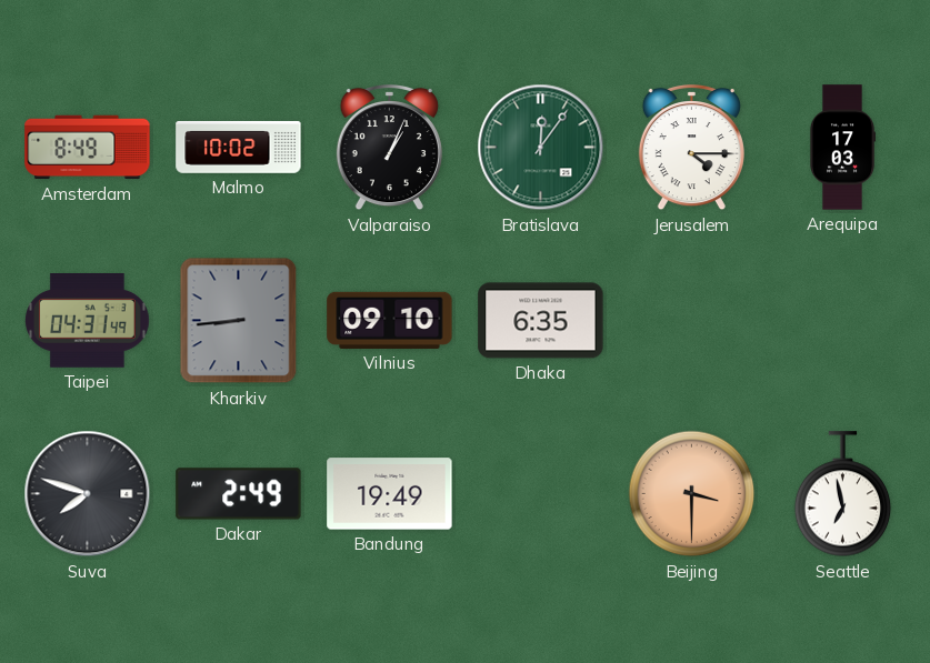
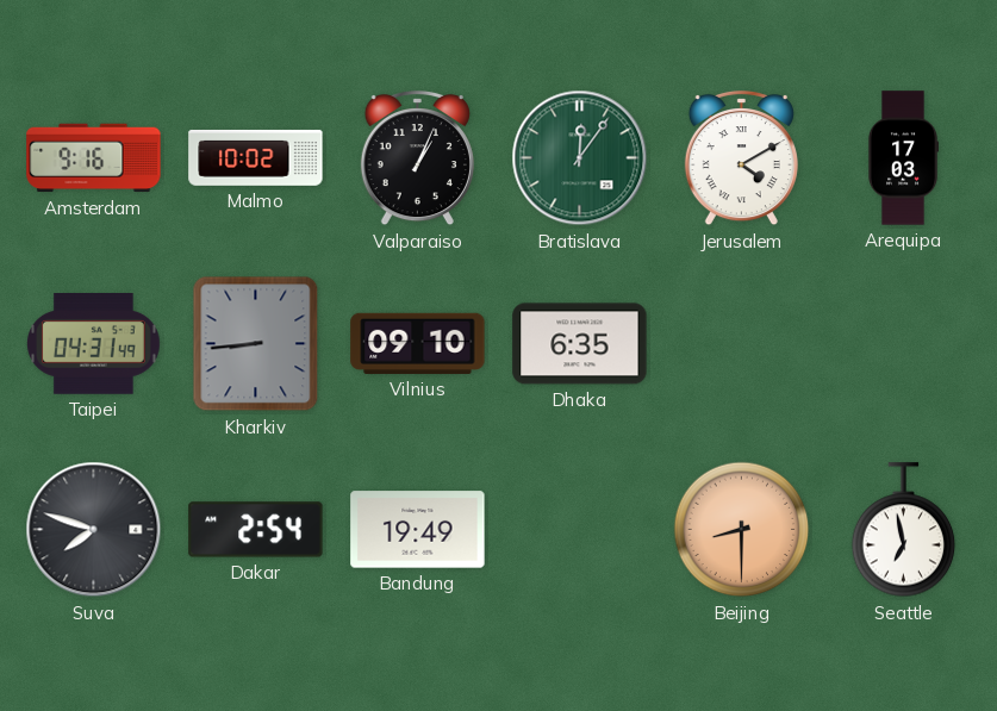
Amsterdam: 8:49 -> 9:16 (94, 158)
Jerusalem: 4:15 -> 4:10 (741, 158)
Dakar: 2:49 -> 2:54 (256, 530)
Beijing: 3:30 -> 8:30 (742, 530)
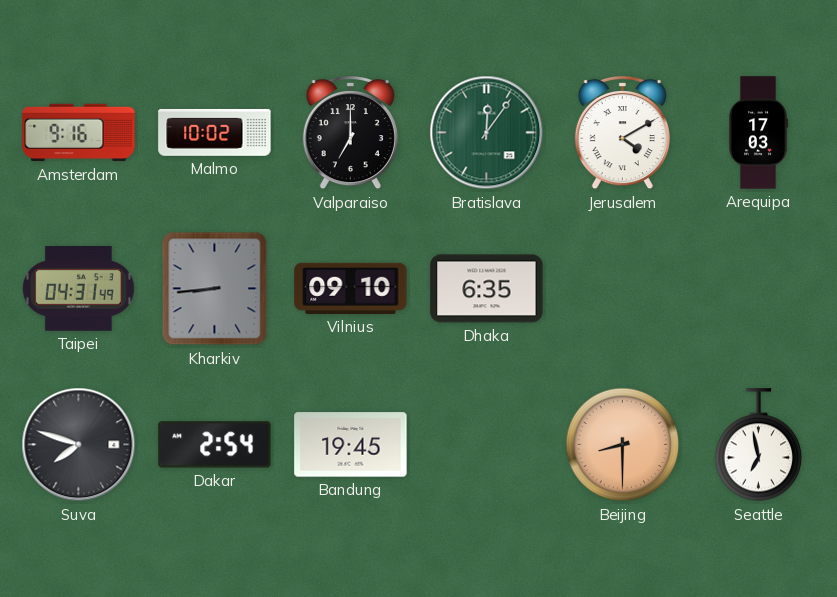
Valparaiso: 1:04 -> 7:00 (350, 133)
Bandung: 19:49 -> 19:45 (351, 445)
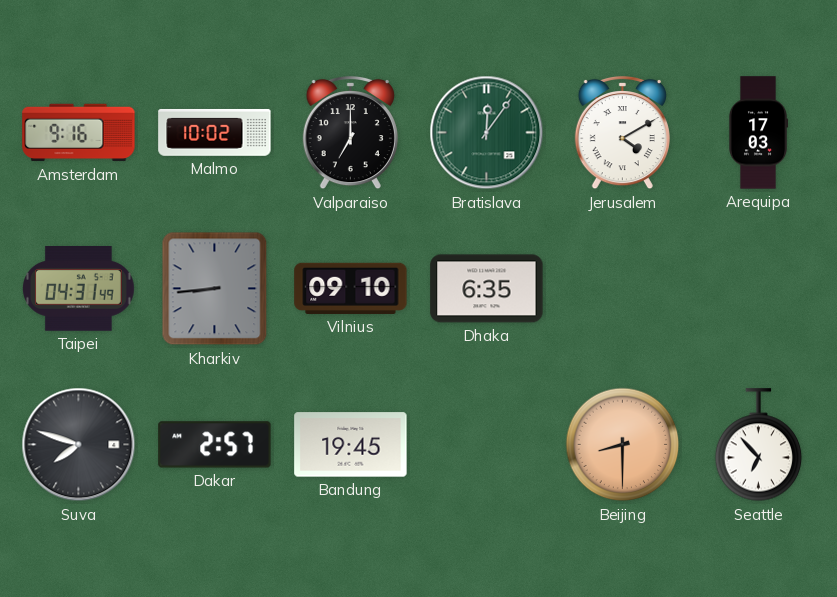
Dakar: 2:54 -> 2:57 (215, 445)
Seattle: 6:58 -> 6:53 (759, 445)
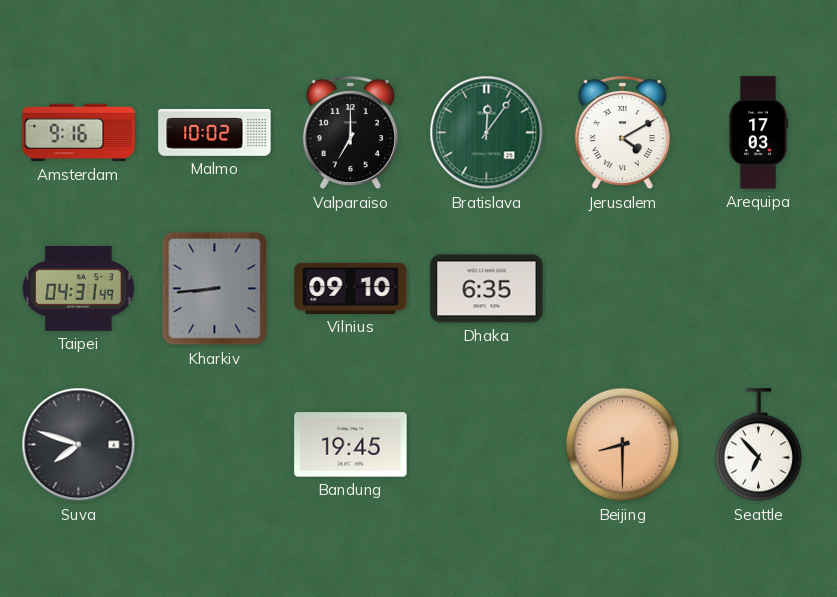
Dakar: 2:57 -> none (215, 445)
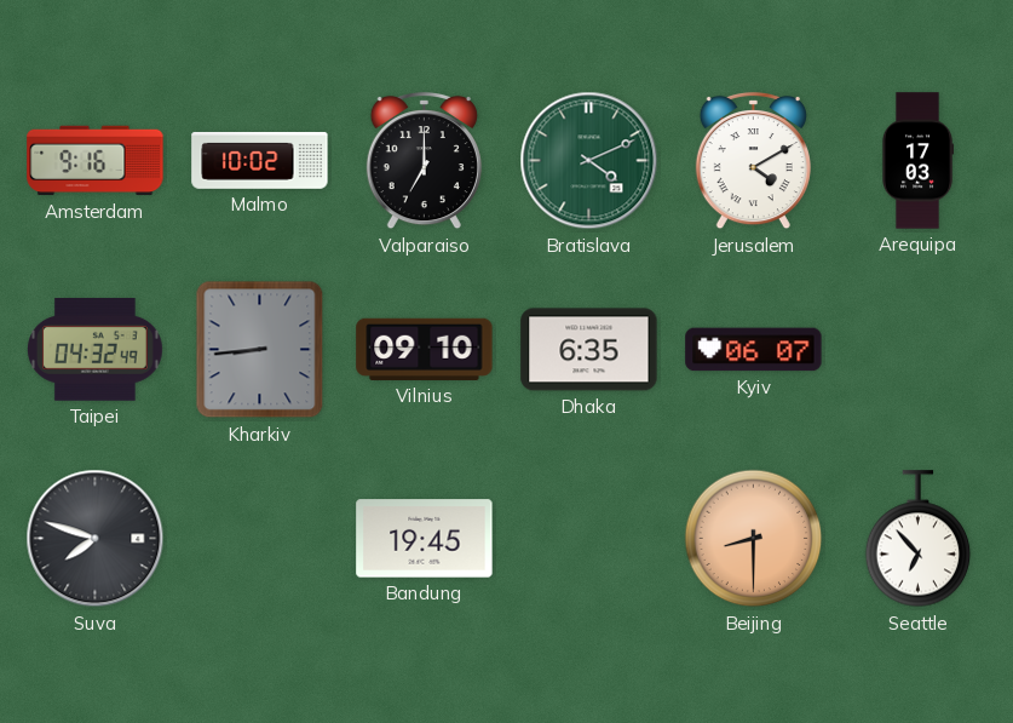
Bratislava: 12:06 -> 4:11 (589, 161)
Taipei: 04:31 -> 04:32 (94, 350)
Kyiv: none -> 06:07 (754, 350)
